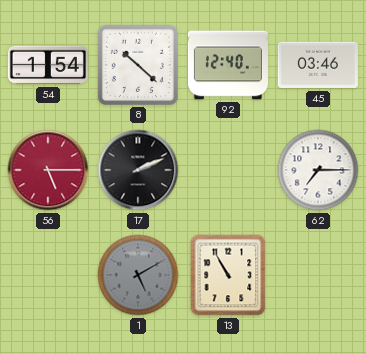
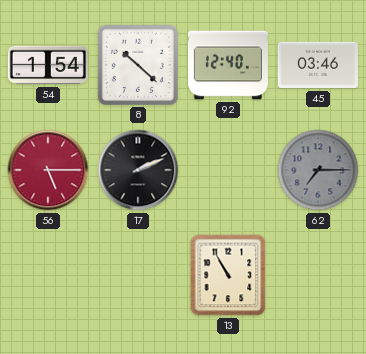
62 dial: white -> grey (318, 170)
1: 5:10 -> none (138, 275)
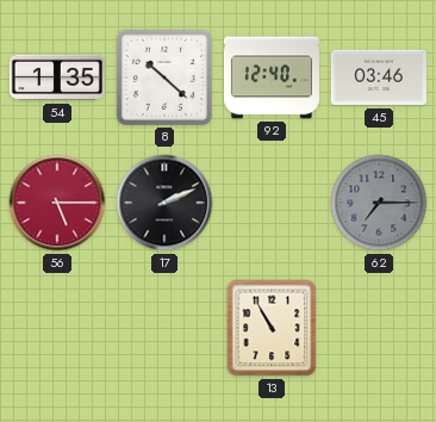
54: 1:54 -> 1:35 (57, 77)
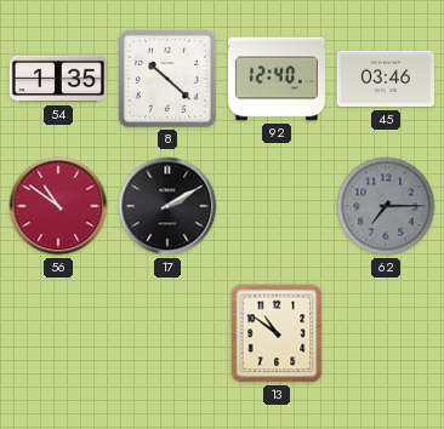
56: 5:15 -> 10:51 (58, 206)
17: 2:11 -> 2:10 (167, 206)
13: 10:55 -> 10:51 (277, 333)
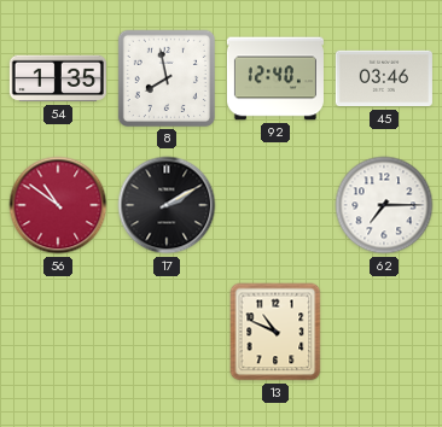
8: 10:22 -> 7:58 (167, 78)
62 dial: grey -> white (384, 205)
13: 10:51 -> 10:49 (275, 332)
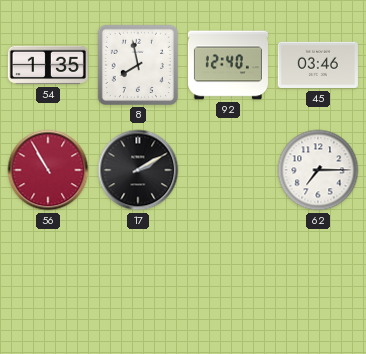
56: 10:51 -> 10:55 (48, 170)
13: 10:49 -> none (275, 332)
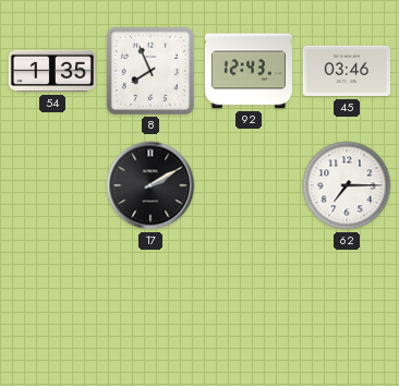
8: 7:58 -> 7:56 (150, 71)
92: 12:40 -> 12:43 (249, 71)
56: 10:55 -> none (48, 170)
